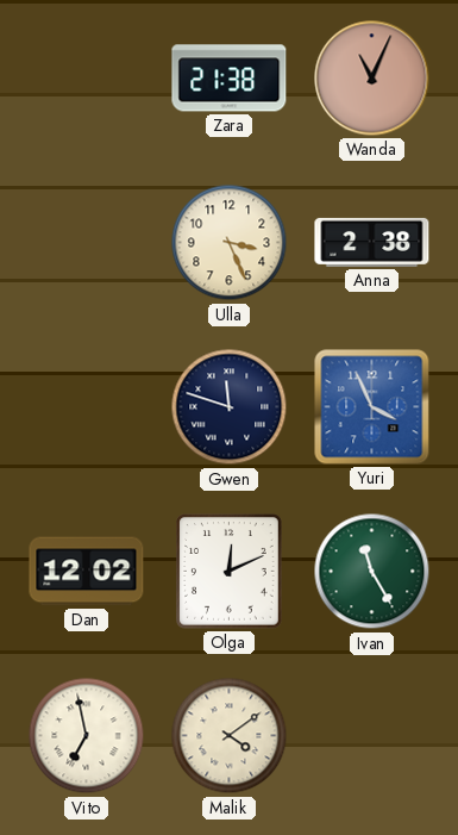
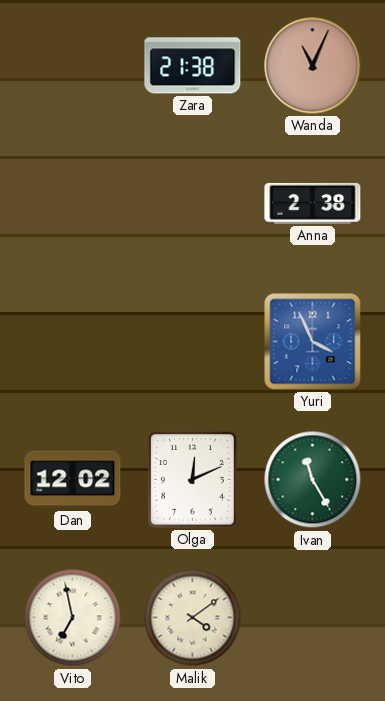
Ulla: 3:26 -> none (230, 243)
Gwen: 11:48 -> none (230, 407)
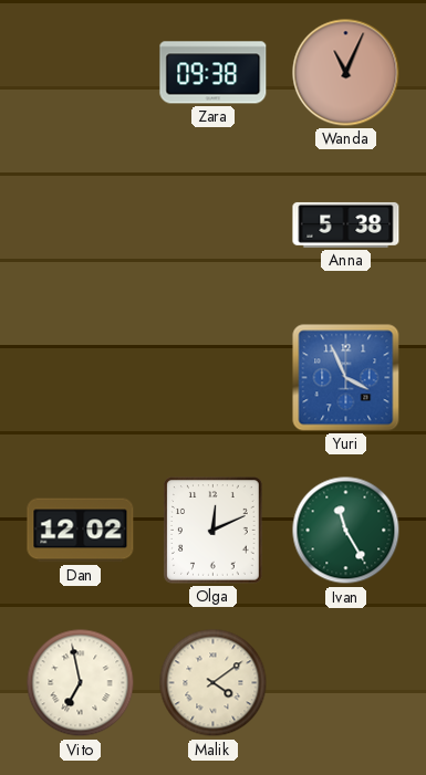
Zara: 21:38 -> 09:38 (214, 73)
Anna: 2:38 -> 5:38 (346, 224)
